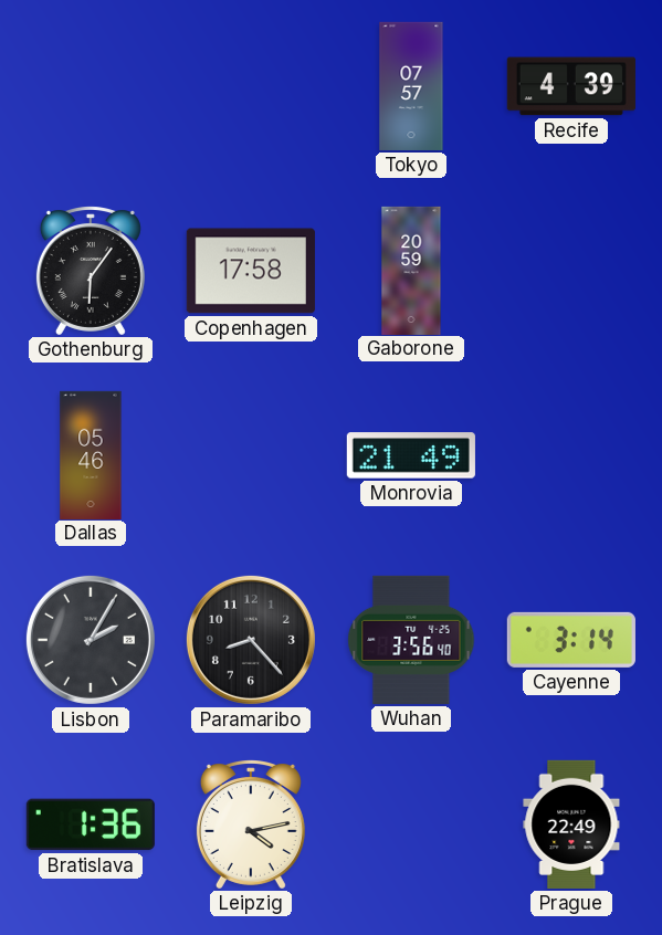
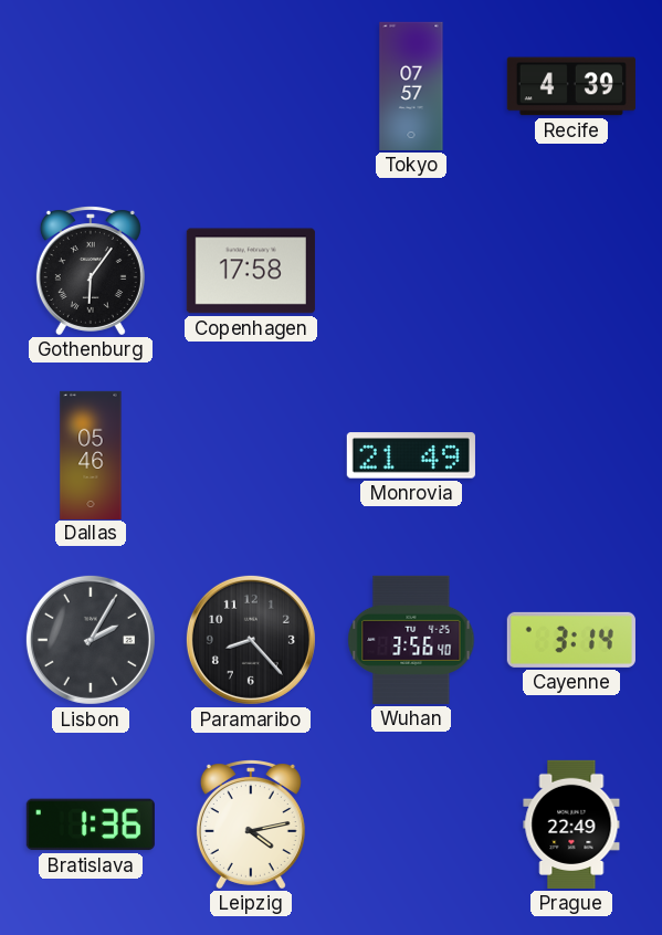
Gaborone: 20:59 -> none (411, 270)
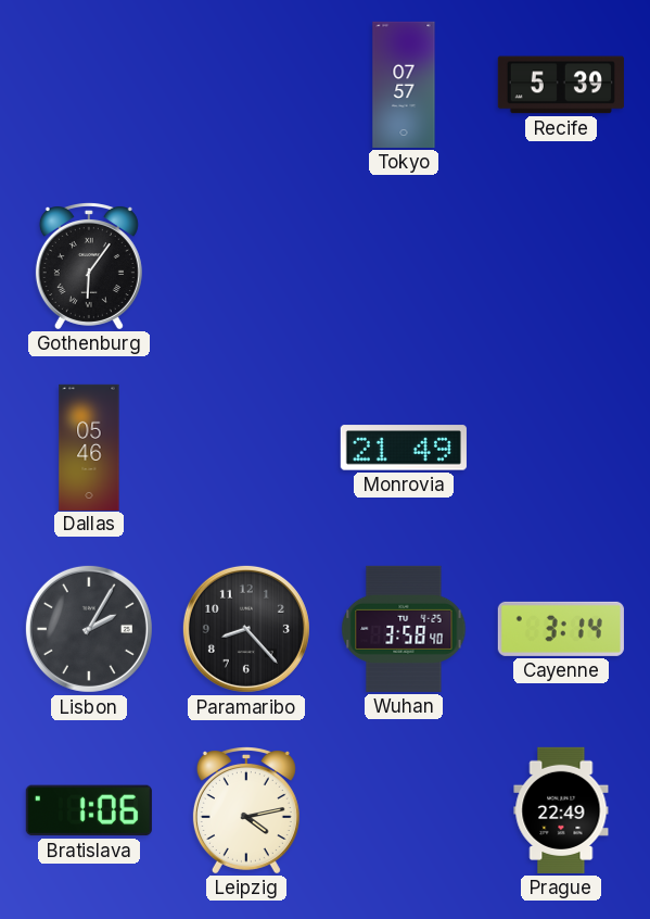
Recife: 4:39 -> 5:39 (561, 85)
Copenhagen: 17:58 -> none (251, 271)
Wuhan: 3:56 -> 3:58 (404, 629)
Bratislava: 1:36 -> 1:06 (89, 810)
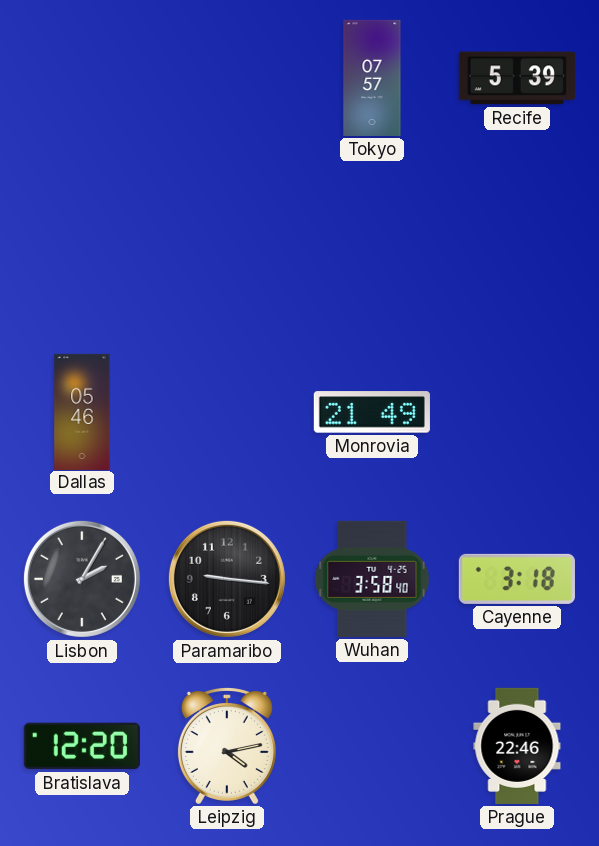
Gothenburg: 6:06 -> none (89, 266)
Paramaribo: 8:23 -> 9:16 (227, 579)
Cayenne: 3:14 -> 3:18 (517, 579)
Bratislava: 1:06 -> 12:20 (82, 746)
Prague: 22:49 -> 22:46 (517, 746)
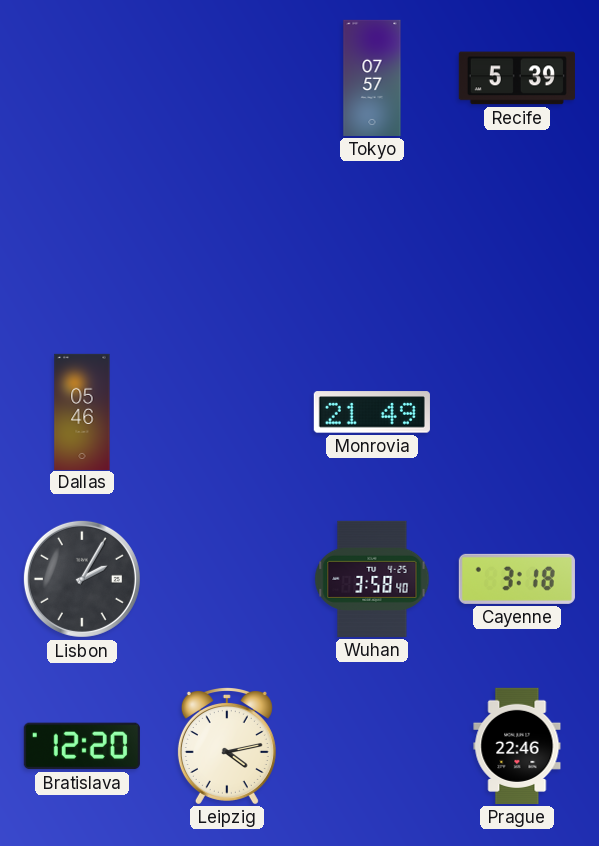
Paramaribo: 9:16 -> none (227, 579)
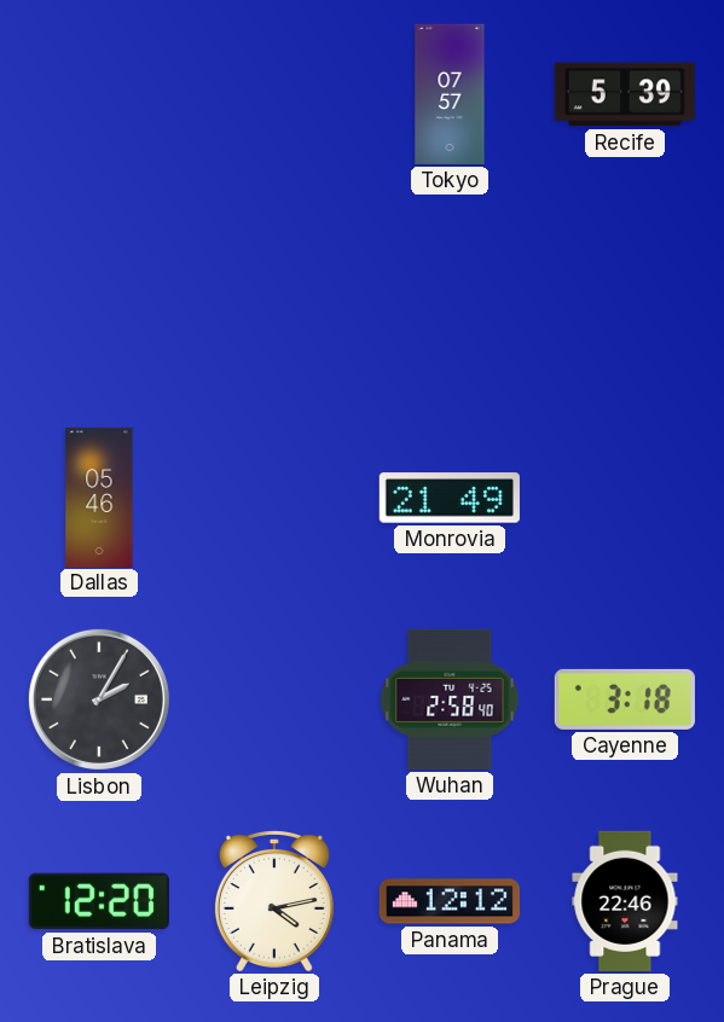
Wuhan: 3:58 -> 2:58 (450, 699)
Panama: none -> 12:12 (450, 901)
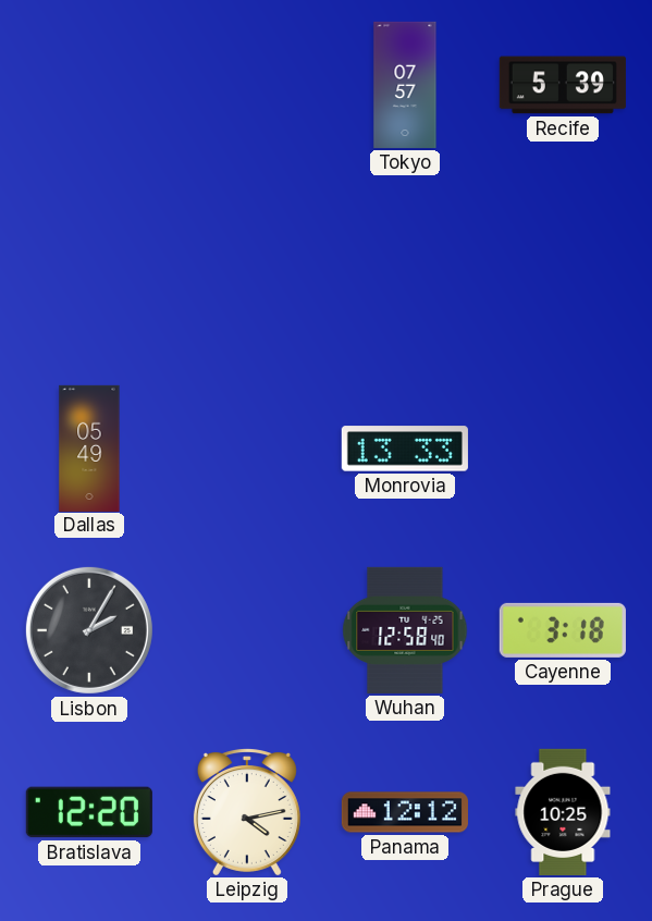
Dallas: 05:46 -> 05:49 (89, 447)
Monrovia: 21:49 -> 13:33 (405, 449)
Wuhan: 2:58 -> 12:58 (405, 630)
Prague: 22:46 -> 10:25 (563, 812)
